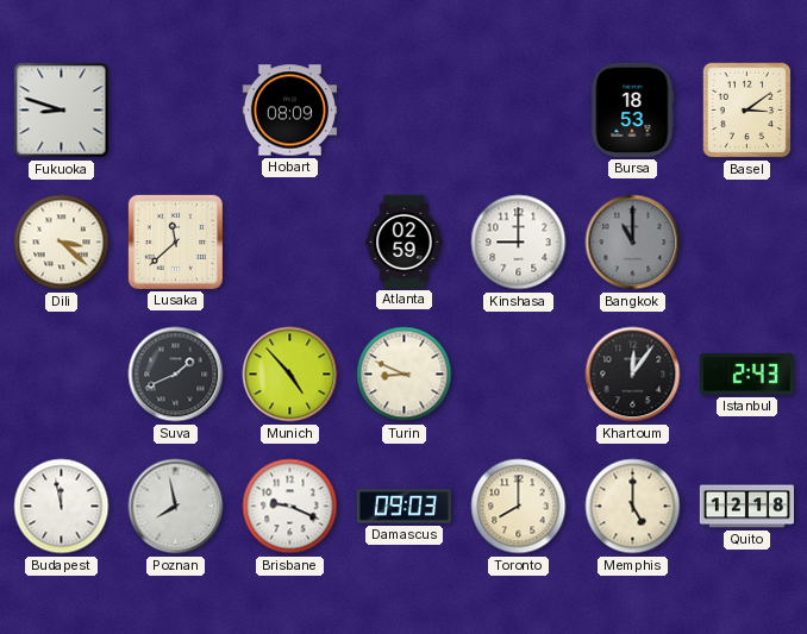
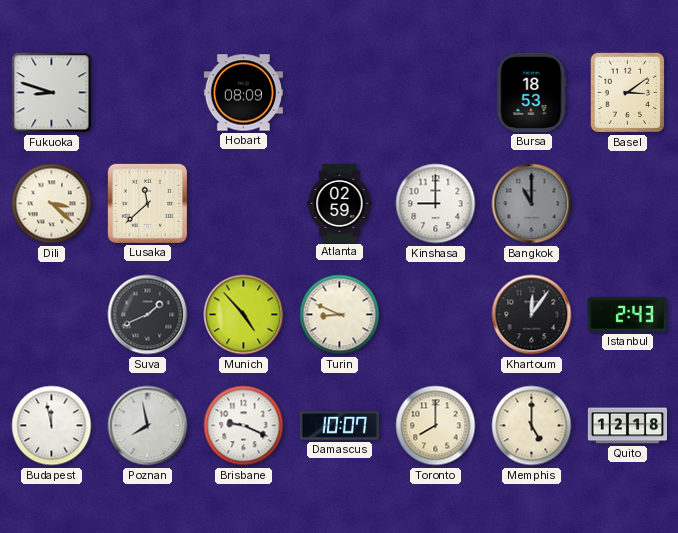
Damascus: 09:03 -> 10:07 (339, 426)
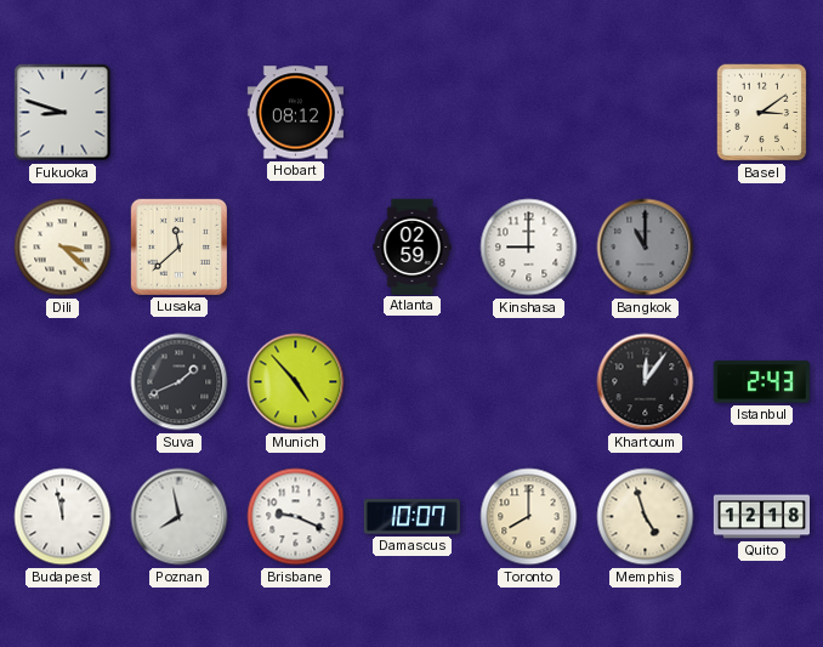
Hobart: 08:09 -> 08:12 (295, 113)
Bursa: 18:53 -> none (532, 92)
Turin: 8:49 -> none (340, 315)
Memphis: 5:00 -> 4:57 (646, 517)
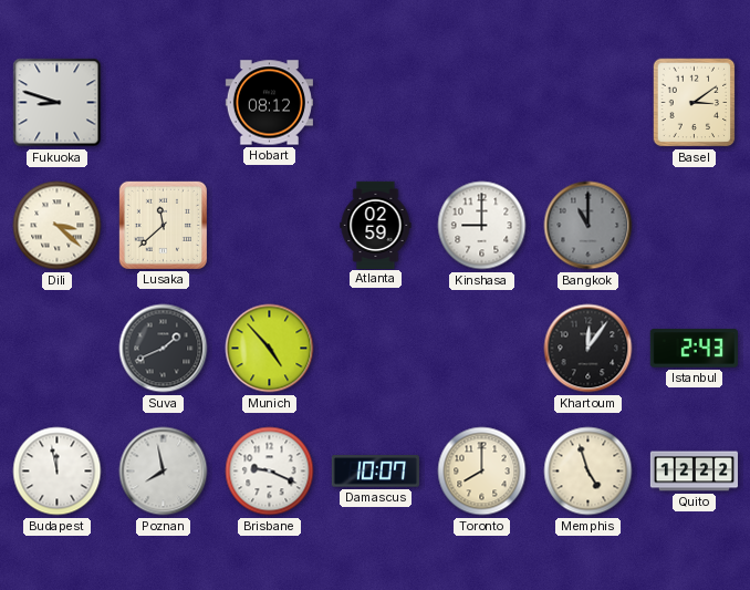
Quito: 12:18 -> 12:22 (694, 472)
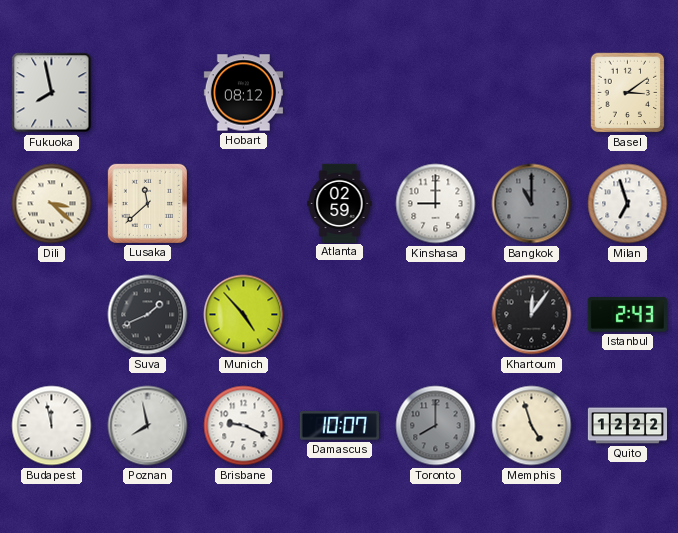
Fukuoka: 8:48 -> 7:58 (52, 93)
Milan: none -> 6:57 (628, 204)
Toronto dial: cream -> grey (436, 426)
